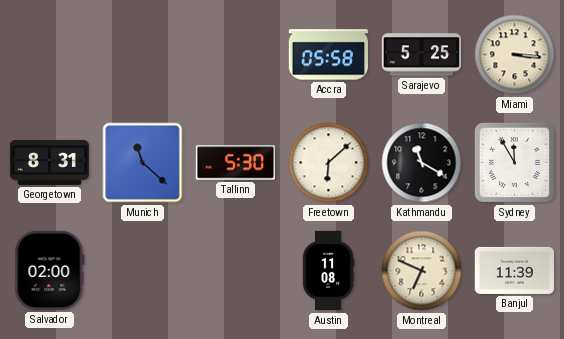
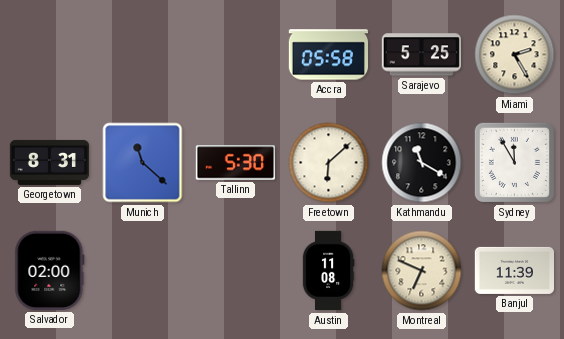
Miami: 3:16 -> 2:25 (515, 55)
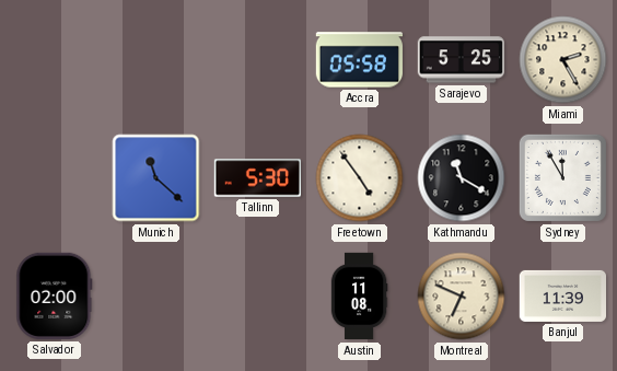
Georgetown: 8:31 -> none (49, 162)
Freetown: 6:08 -> 4:54 (360, 178)
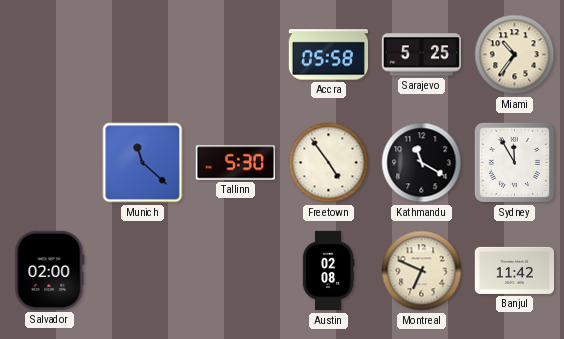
Miami: 2:25 -> 10:36 (515, 55)
Austin: 11:08 -> 02:08 (328, 271)
Banjul: 11:39 -> 11:42 (514, 270)
